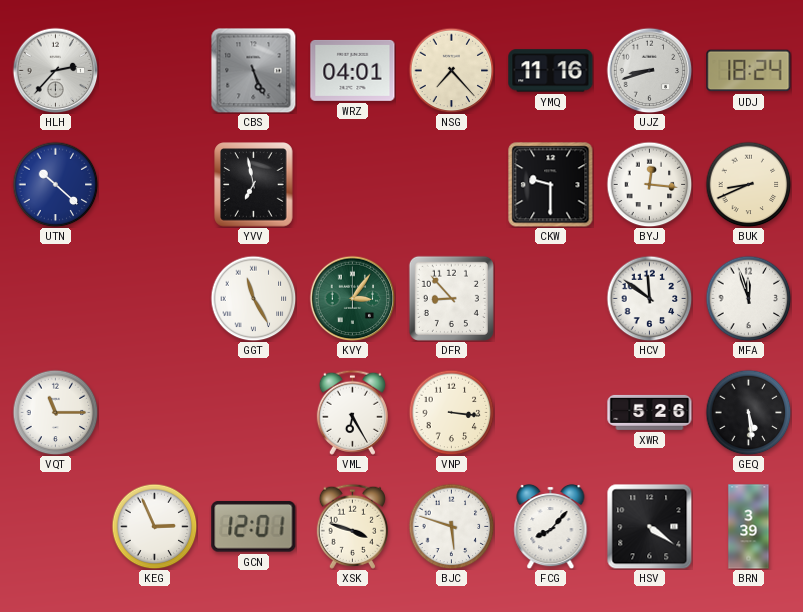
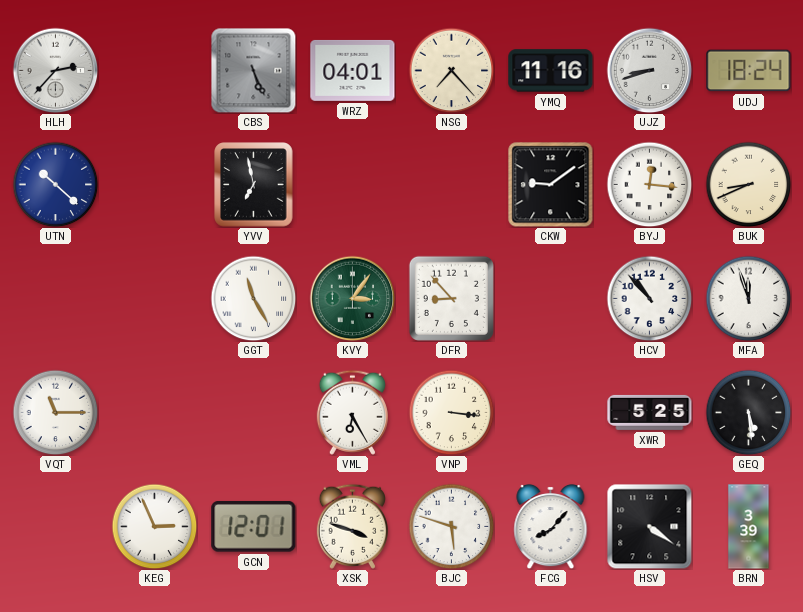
CKW: 9:30 -> 9:09 (551, 185)
HCV: 11:51 -> 10:53 (649, 298)
XWR: 5:26 -> 5:25 (650, 412)
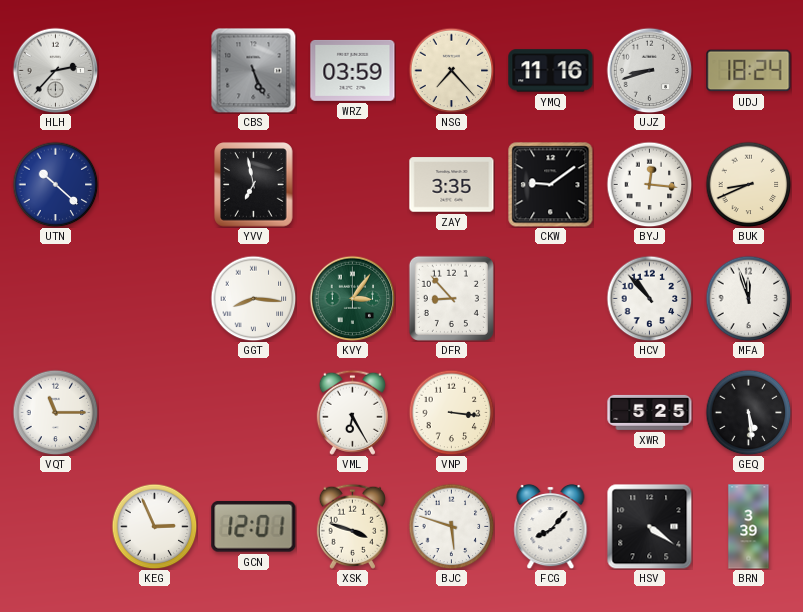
WRZ: 04:01 -> 03:59 (353, 70)
ZAY: none -> 3:35 (452, 185)
GGT: 11:25 -> 8:16 (253, 298)
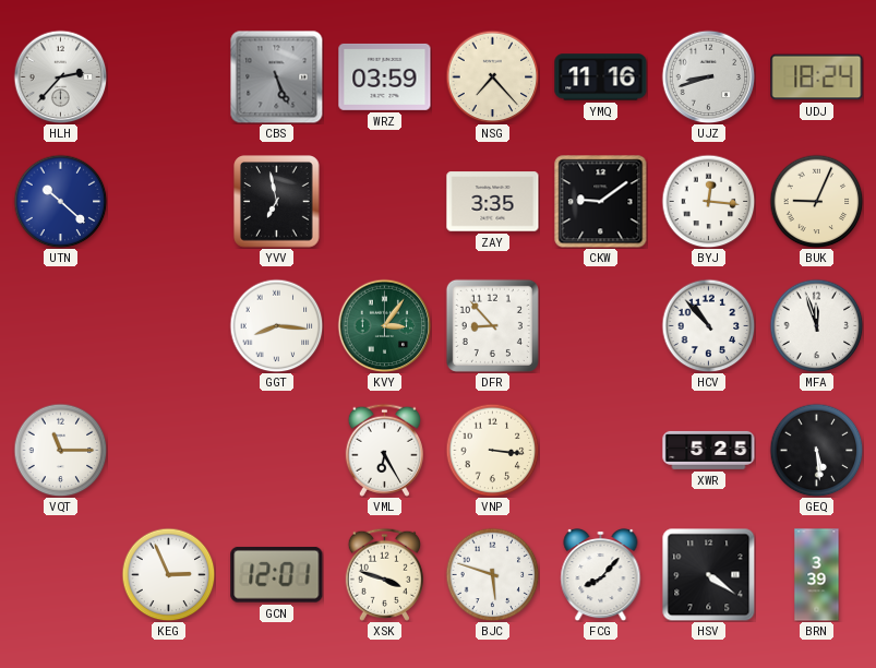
BUK: 8:41 -> 9:04 (816, 201)
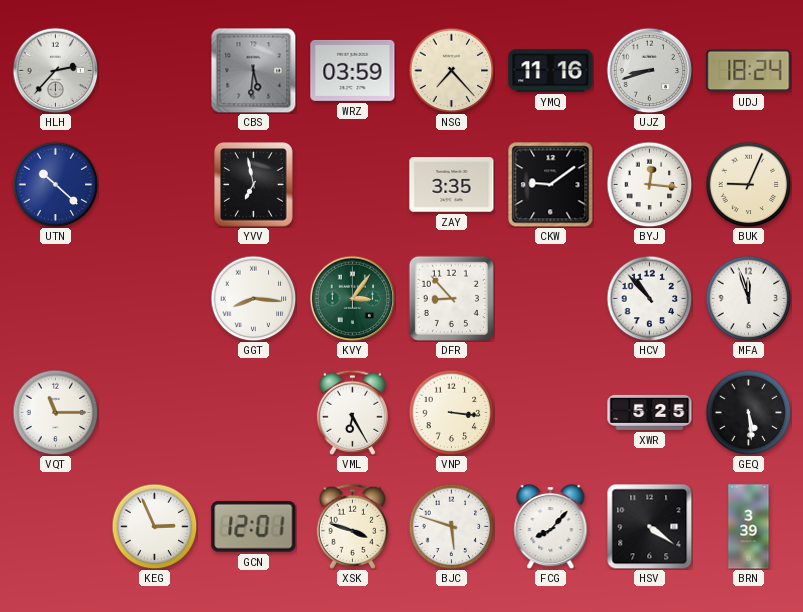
CBS: 5:26 -> 5:31 (253, 70)
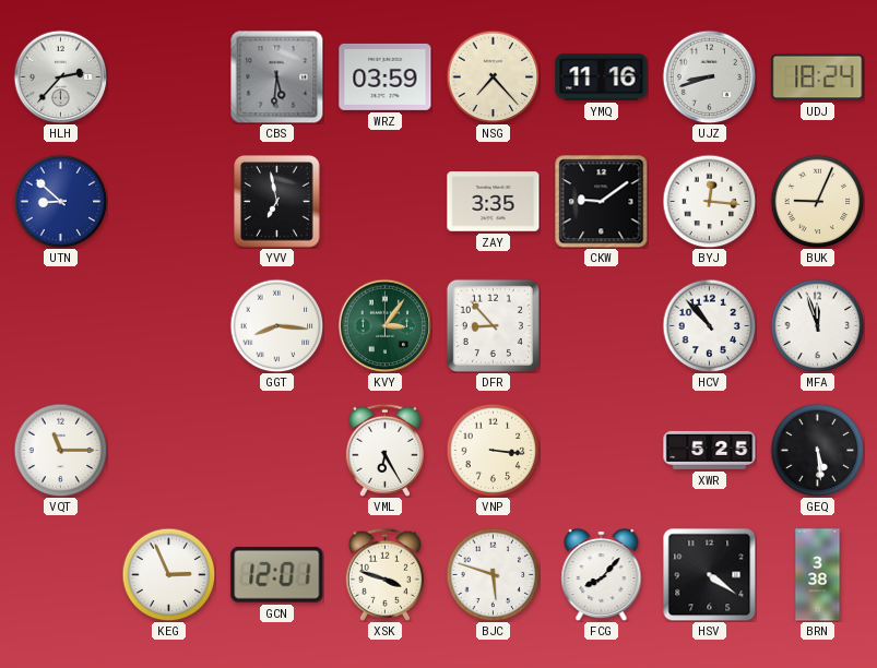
UTN: 10:22 -> 8:52 (60, 201)
BRN: 3:39 -> 3:38 (818, 575)
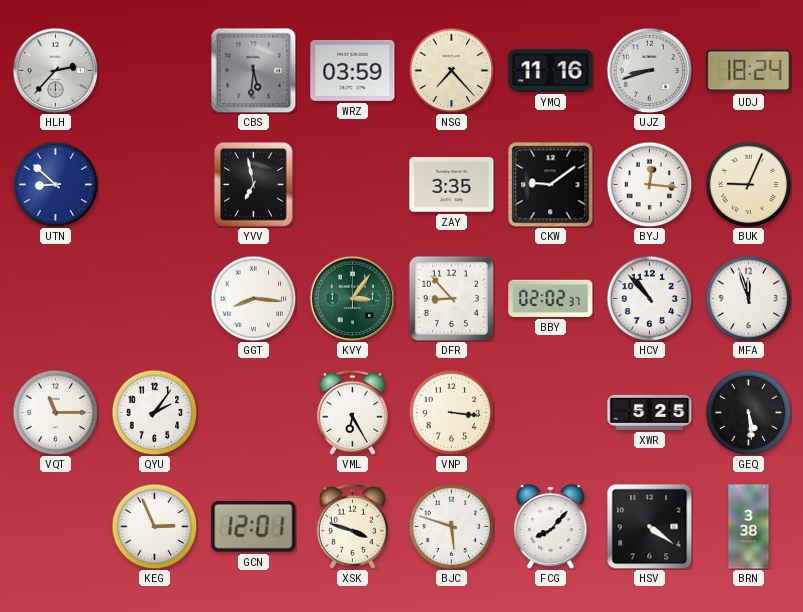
BBY: none -> 02:02 (551, 298)
QYU: none -> 2:06 (154, 412)
